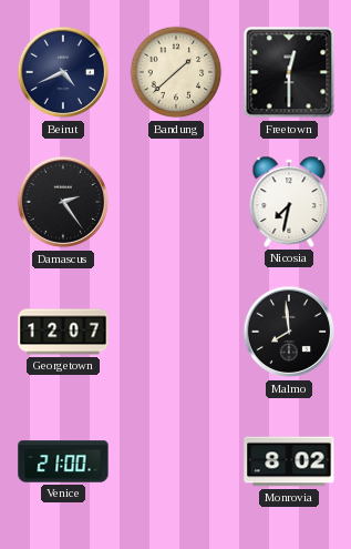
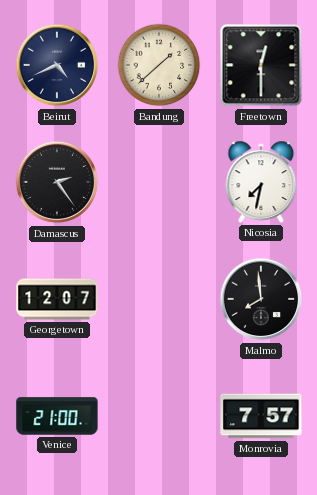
Monrovia: 8:02 -> 7:57 (261, 416)
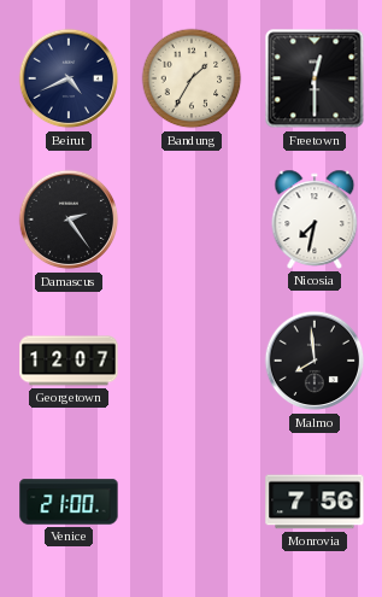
Bandung: 1:38 -> 1:35 (192, 78)
Monrovia: 7:57 -> 7:56 (315, 502)
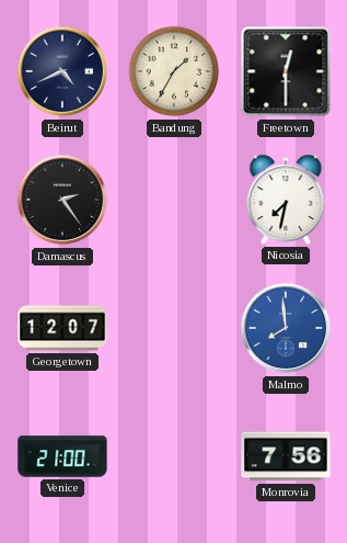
Malmo dial: black -> blue (286, 328)
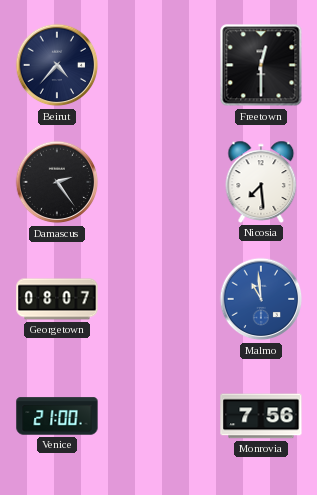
Beirut: 4:41 -> 4:37 (57, 65)
Bandung: 1:35 -> none (174, 71)
Nicosia: 7:32 -> 7:29 (261, 182)
Georgetown: 12:07 -> 08:07 (57, 299)
Malmo: 7:59 -> 10:59 (261, 299)
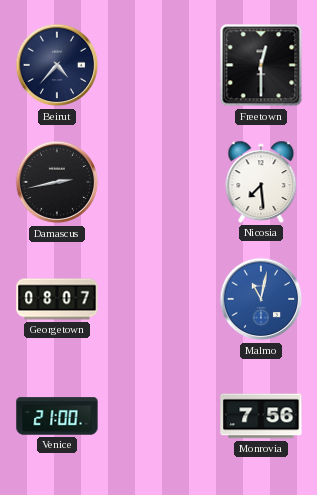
Damascus: 2:24 -> 2:43 (57, 182)
Malmo: 10:59 -> 11:02 (261, 299)
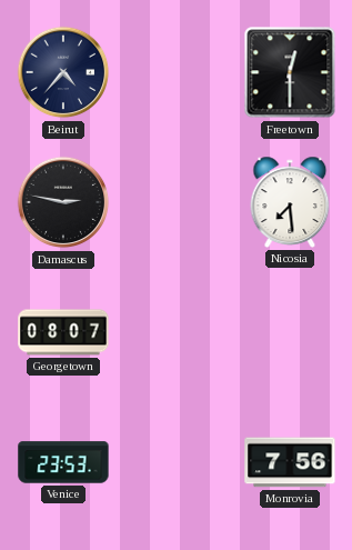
Damascus: 2:43 -> 2:47 (63, 202)
Malmo: 11:02 -> none (261, 299)
Venice: 21:00 -> 23:53 (63, 462)
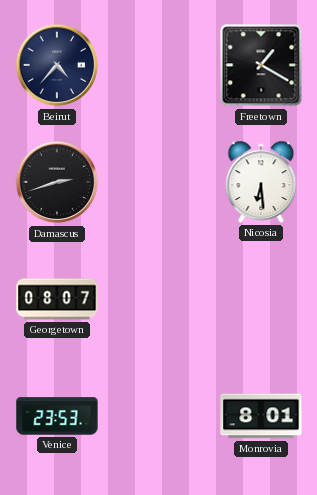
Freetown: 12:30 -> 1:20 (261, 65)
Damascus: 2:47 -> 2:42 (57, 182)
Nicosia: 7:29 -> 6:29 (261, 182)
Monrovia: 7:56 -> 8:01 (261, 416)
